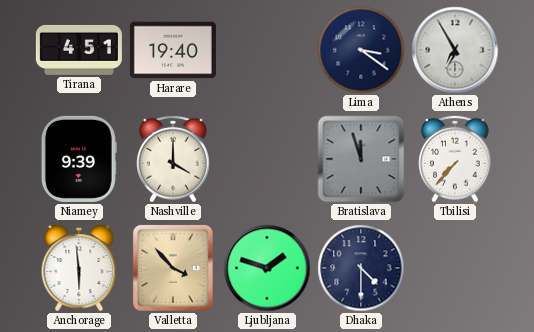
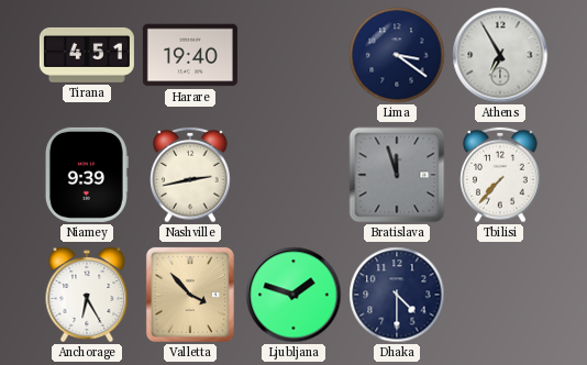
Nashville: 4:00 -> 2:43 (190, 175)
Anchorage: 5:59 -> 6:25 (87, 295)
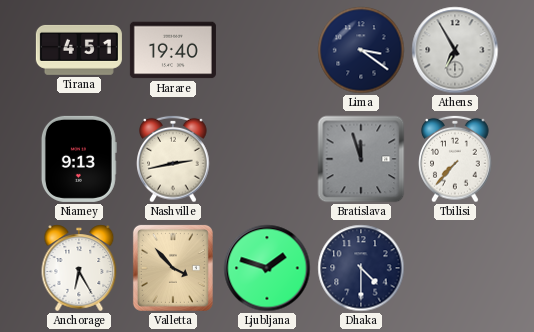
Niamey: 9:39 -> 9:13 (79, 159)
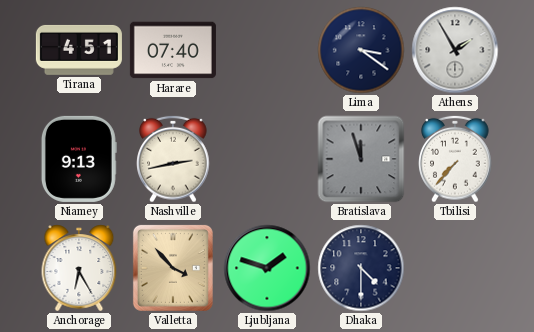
Harare: 19:40 -> 07:40 (173, 50)
Athens: 6:55 -> 1:55 (455, 50)
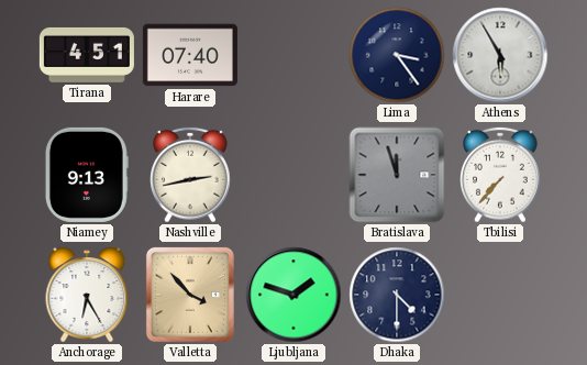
Lima: 3:21 -> 3:24 (397, 55)
Athens: 1:55 -> 5:55 (500, 55)
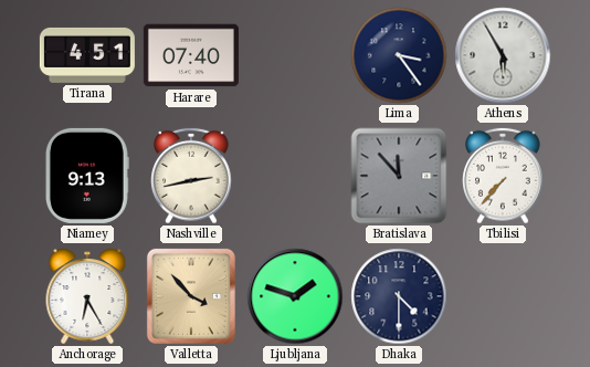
Bratislava: 11:57 -> 11:53 (399, 176)
